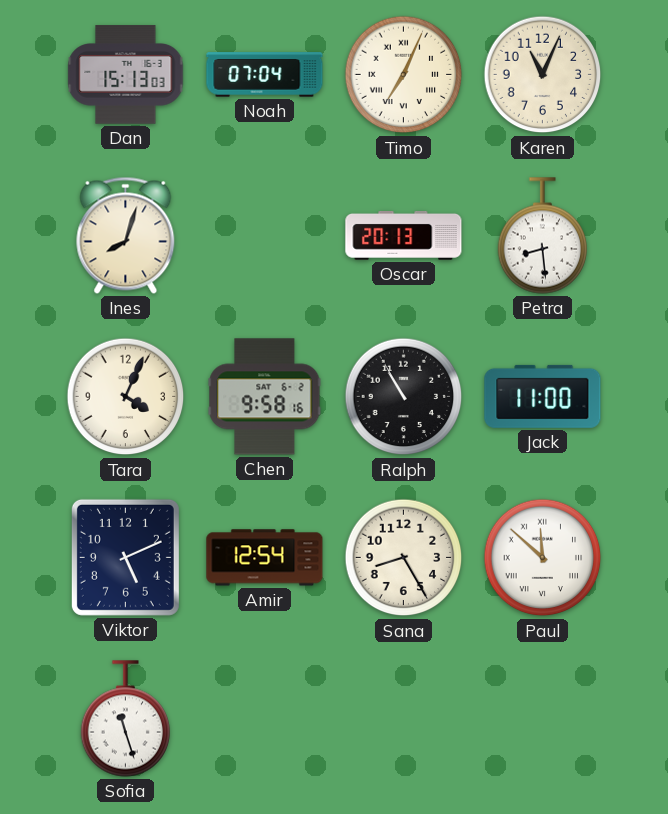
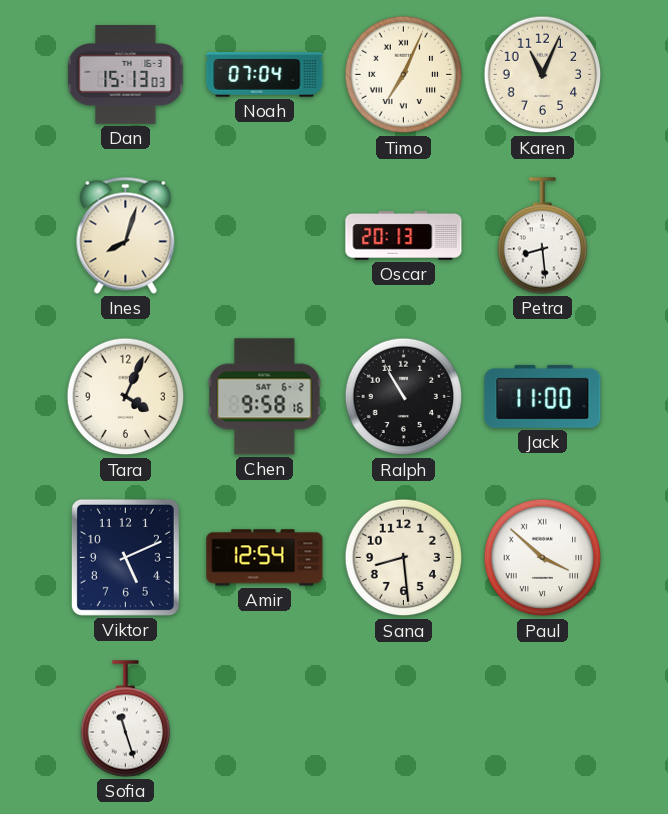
Sana: 8:25 -> 8:29 (404, 558)
Paul: 11:52 -> 3:52 (543, 558)
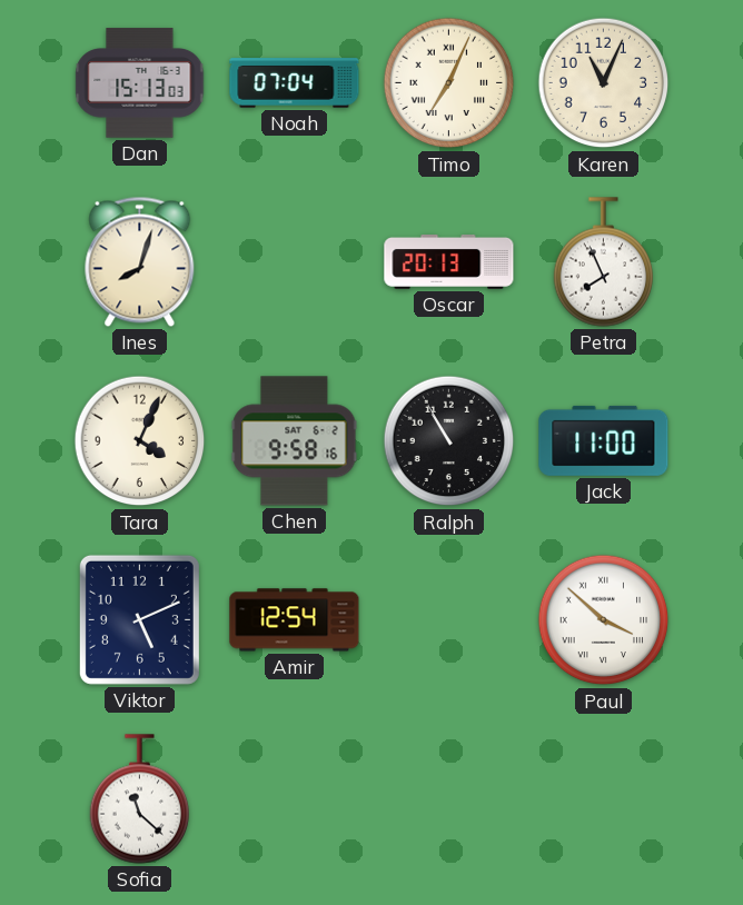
Petra: 8:29 -> 7:56 (604, 262)
Sana: 8:29 -> none (404, 558)
Sofia: 11:27 -> 11:22 (140, 799)
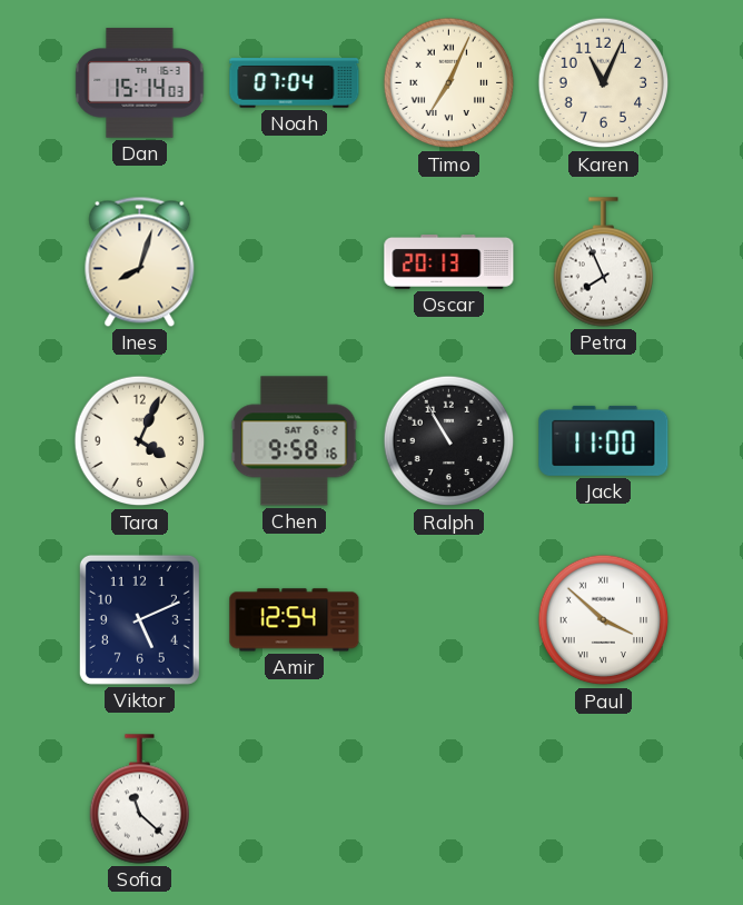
Dan: 15:13 -> 15:14 (140, 83)
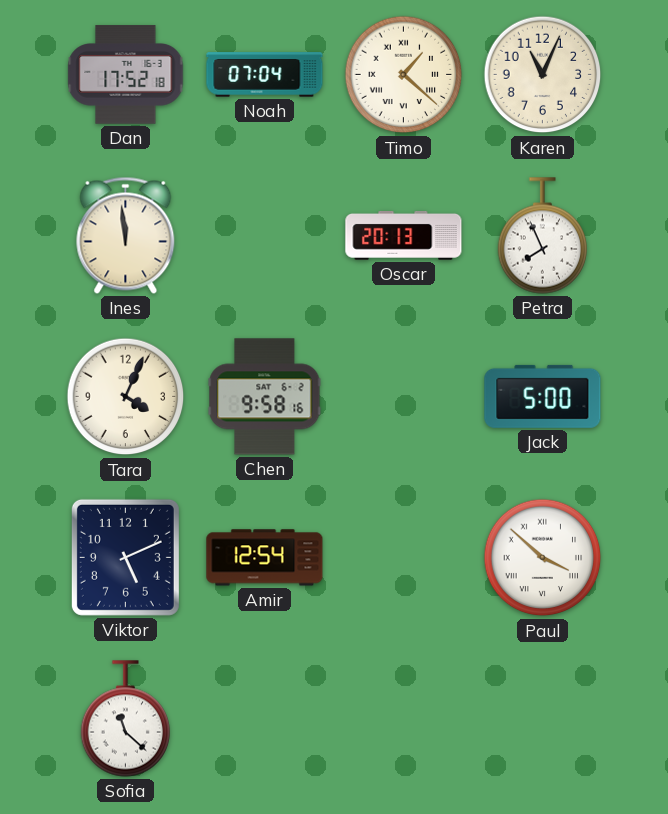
Dan: 15:14 -> 17:52 (126, 75)
Timo: 7:04 -> 1:22 (404, 75)
Ines: 8:03 -> 11:59 (126, 235)
Ralph: 10:55 -> none (449, 441)
Jack: 11:00 -> 5:00 (543, 396)
